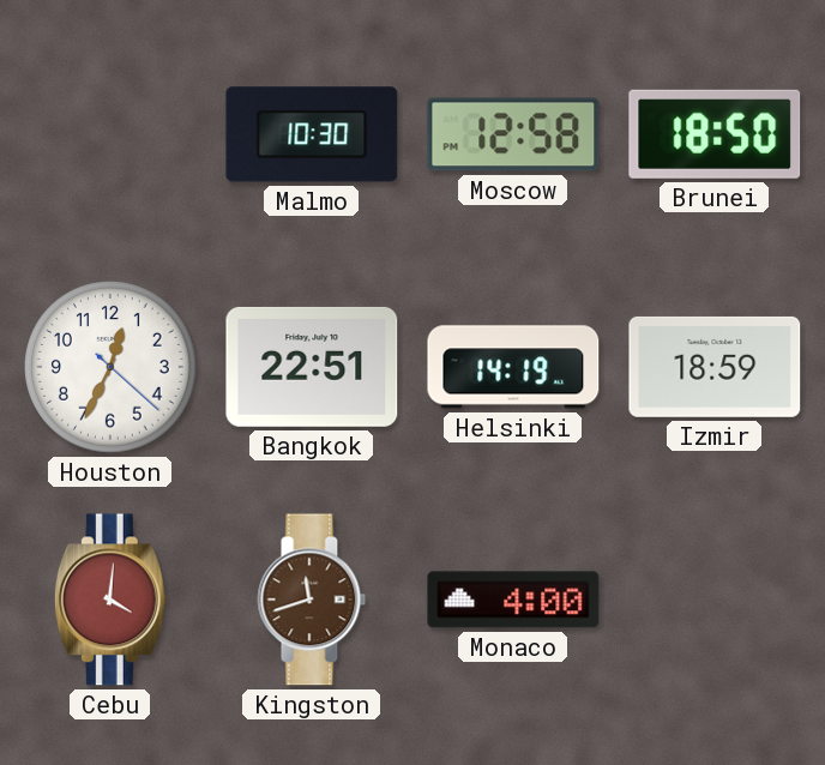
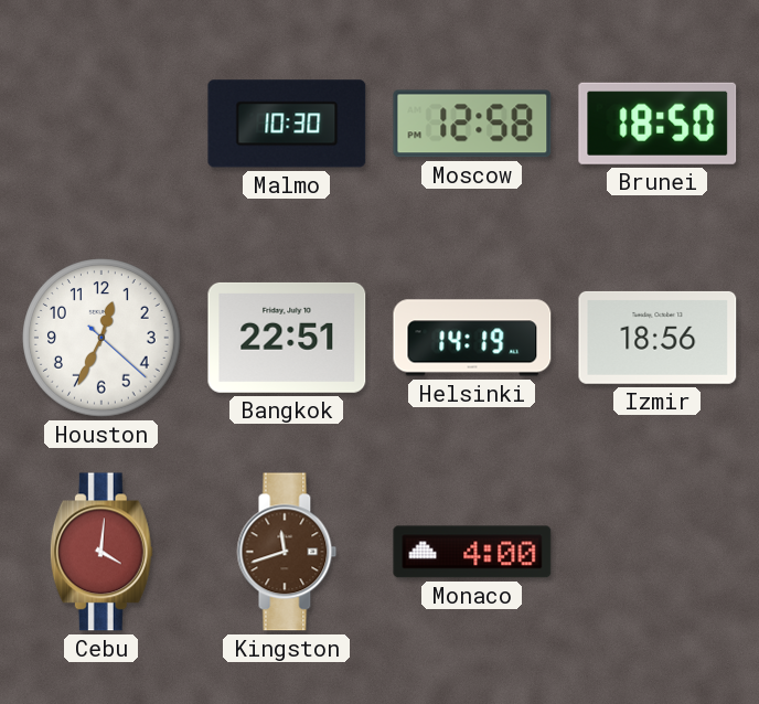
Izmir: 18:59 -> 18:56 (658, 338)
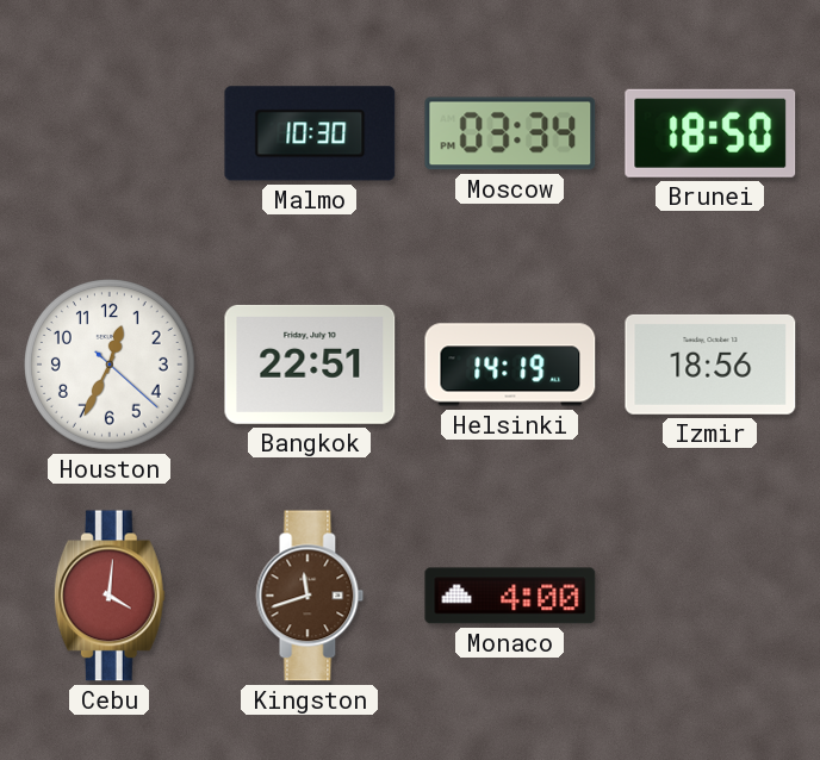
Moscow: 12:58 -> 03:34 (510, 133)
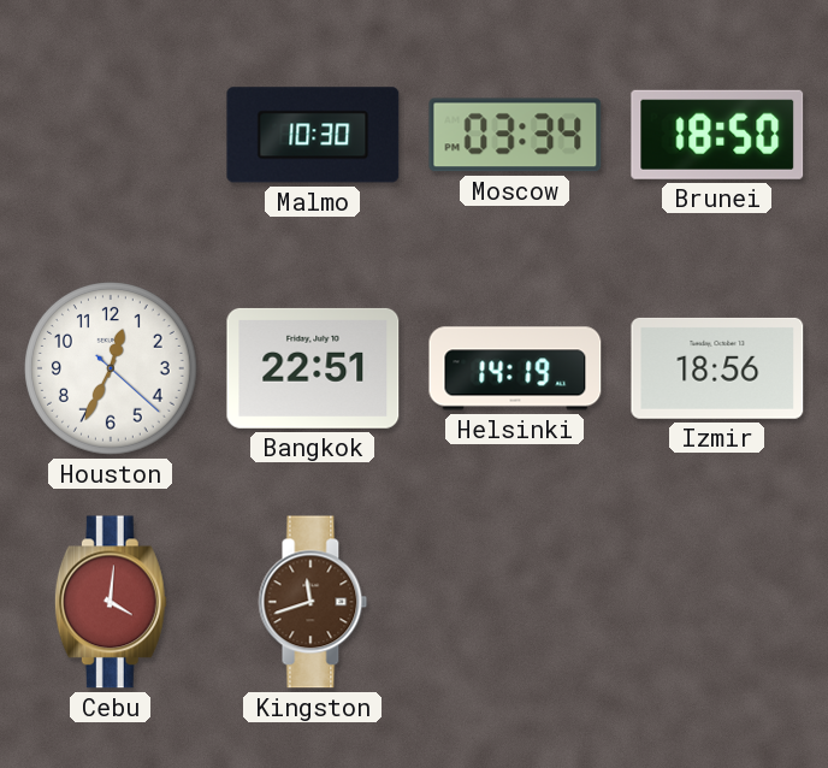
Monaco: 4:00 -> none (510, 596)
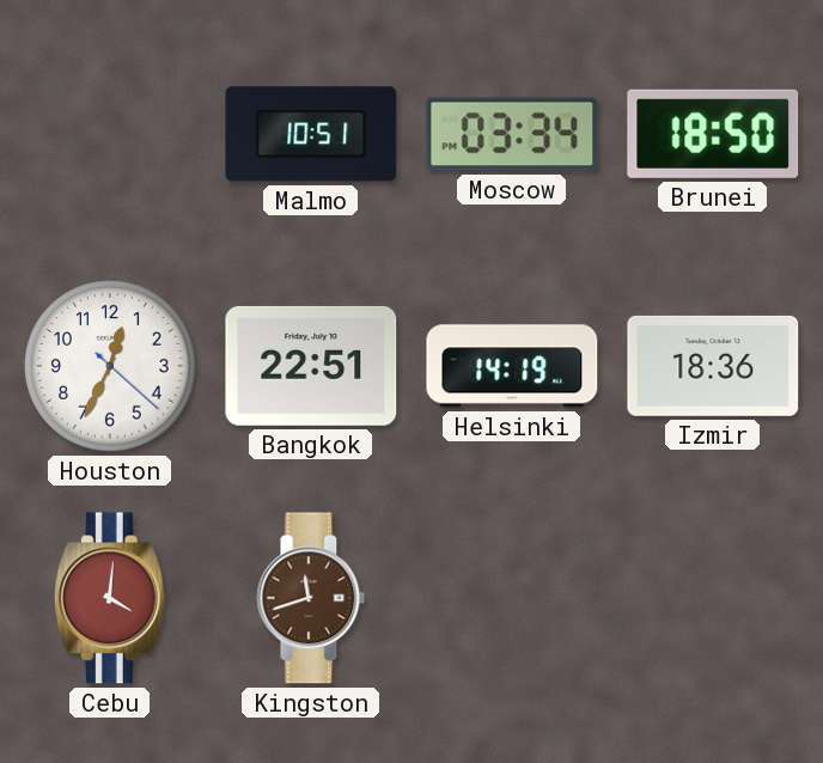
Malmo: 10:30 -> 10:51 (311, 134)
Izmir: 18:56 -> 18:36 (713, 366)
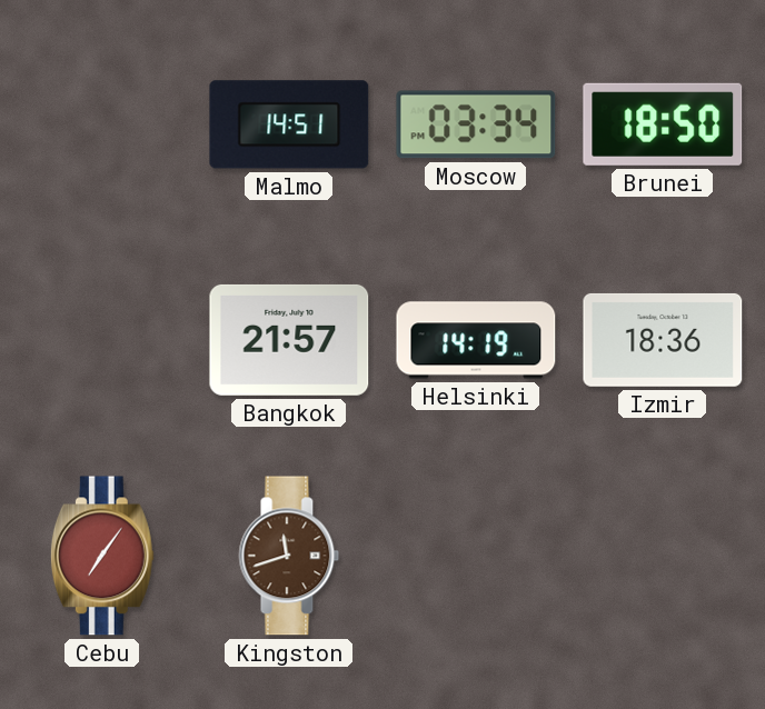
Malmo: 10:51 -> 14:51 (289, 124)
Houston: 12:34 -> none (111, 367)
Bangkok: 22:51 -> 21:57 (289, 340)
Cebu: 4:01 -> 7:06 (102, 556)
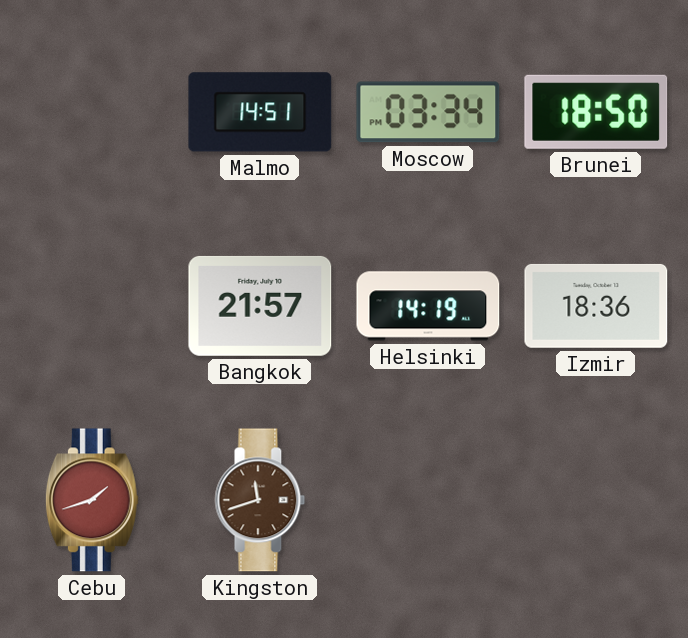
Cebu: 7:06 -> 1:42 (92, 500)
